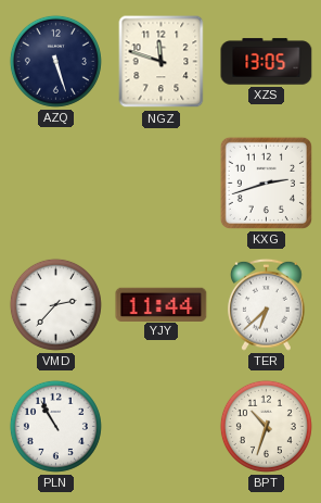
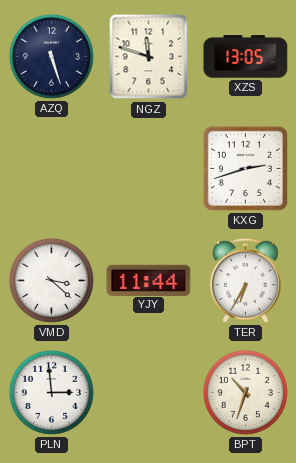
VMD: 2:37 -> 3:22 (51, 280)
TER: 6:38 -> 6:35 (246, 280)
PLN: 10:55 -> 2:59 (51, 392)
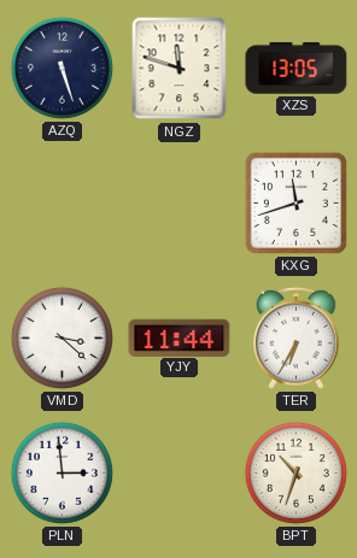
KXG: 2:42 -> 11:42 (295, 202)
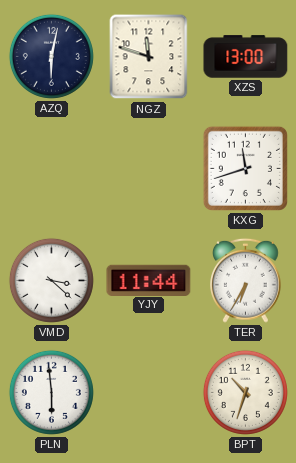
AZQ: 5:27 -> 6:02 (51, 56)
XZS: 13:05 -> 13:00 (246, 57)
PLN: 2:59 -> 5:59 (51, 392)
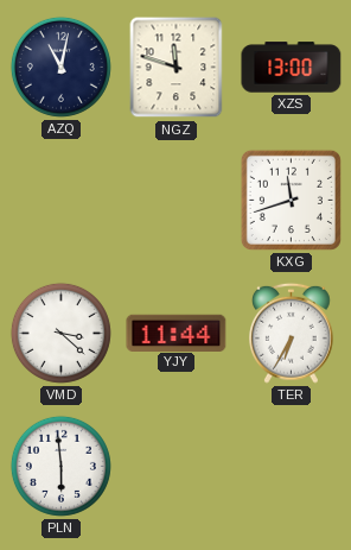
AZQ: 6:02 -> 11:02 (60, 67)
BPT: 10:33 -> none (245, 392)
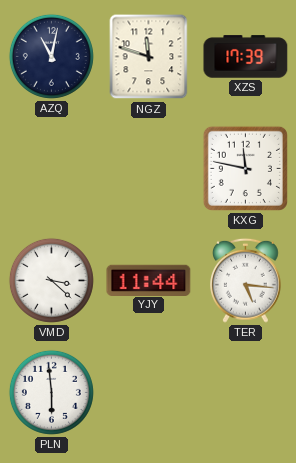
XZS: 13:00 -> 17:39 (246, 57)
KXG: 11:42 -> 11:47 (245, 168)
TER: 6:35 -> 5:16 (246, 280)
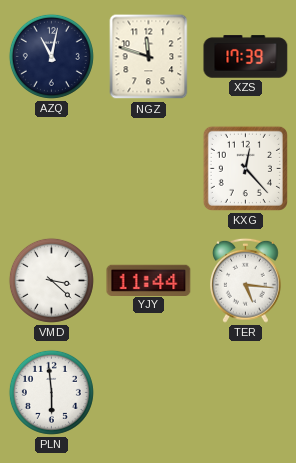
KXG: 11:47 -> 12:23 (245, 168)
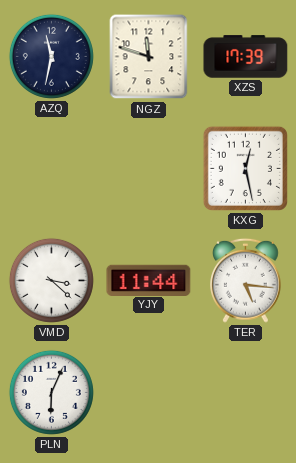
AZQ: 11:02 -> 11:32 (51, 56)
KXG: 12:23 -> 12:28 (245, 168)
PLN: 5:59 -> 6:04 (51, 392)
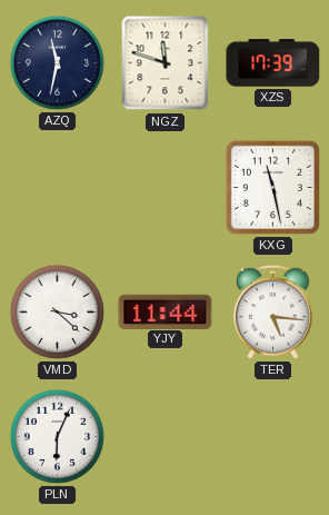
KXG: 12:28 -> 11:28 (272, 187)
